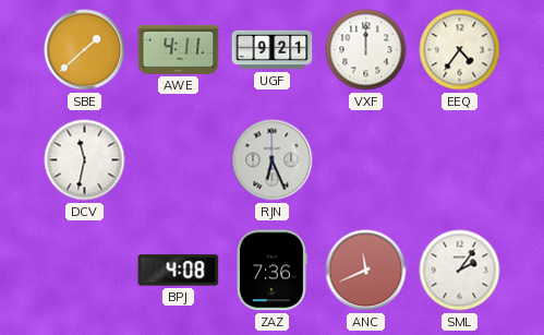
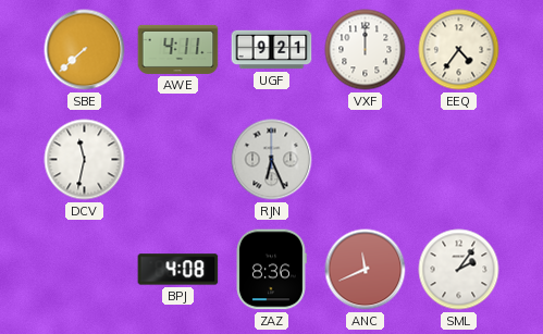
SBE: 1:38 -> 7:38 (85, 50)
ZAZ: 7:36 -> 8:36 (272, 270)
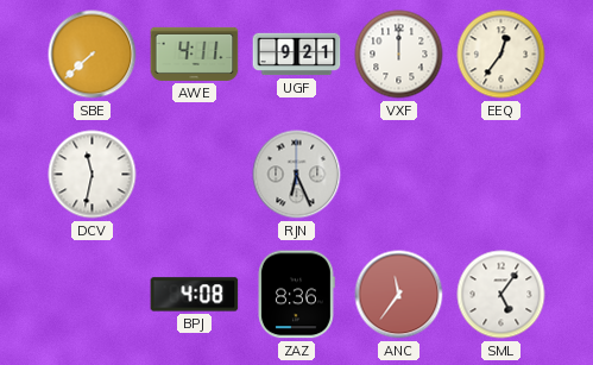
EEQ: 4:36 -> 12:36 (501, 55)
ANC: 11:41 -> 11:36 (399, 295)
SML: 2:06 -> 5:06 (501, 295)
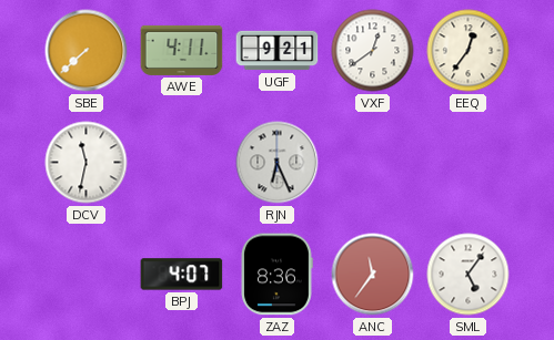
VXF: 12:00 -> 12:39 (373, 51)
BPJ: 4:08 -> 4:07 (182, 275)
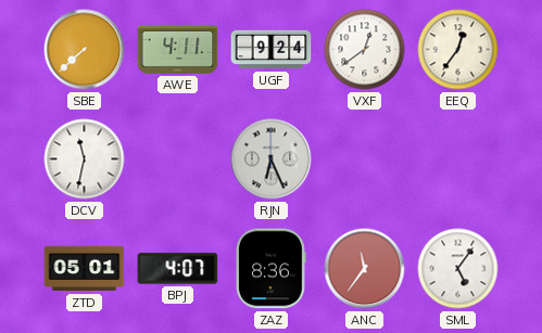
UGF: 9:21 -> 9:24 (272, 50)
ZTD: none -> 05:01 (85, 269)
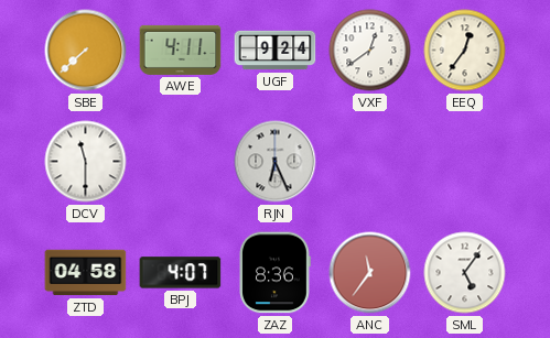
DCV: 11:32 -> 11:30 (86, 162)
ZTD: 05:01 -> 04:58 (86, 273)
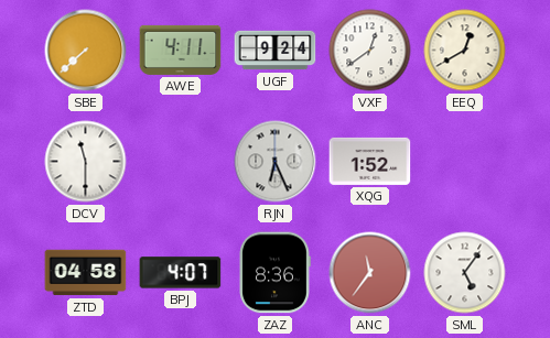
EEQ: 12:36 -> 12:40 (465, 51)
XQG: none -> 1:52 (370, 161)
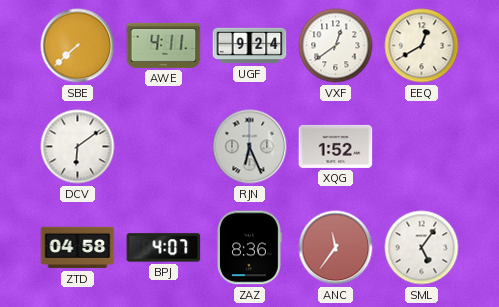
DCV: 11:30 -> 6:09 (78, 147)
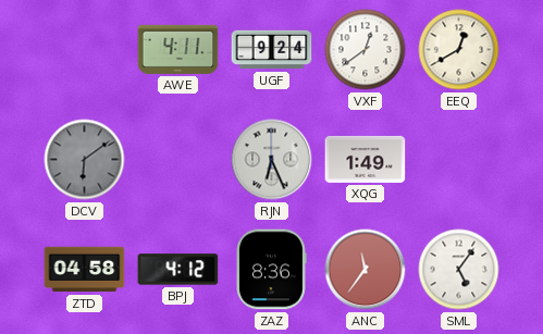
SBE: 7:38 -> none (78, 46)
DCV dial: white -> grey (85, 160)
XQG: 1:52 -> 1:49 (366, 159)
BPJ: 4:07 -> 4:12 (178, 270)
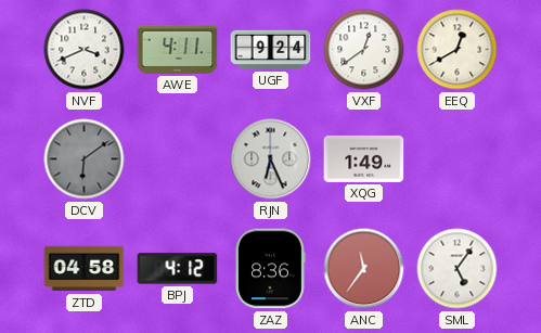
NVF: none -> 3:41 (85, 50)
